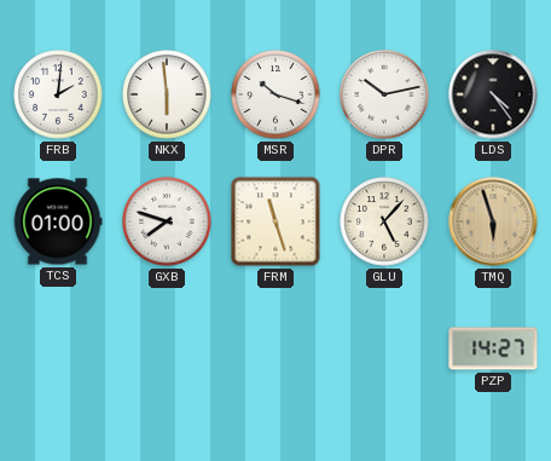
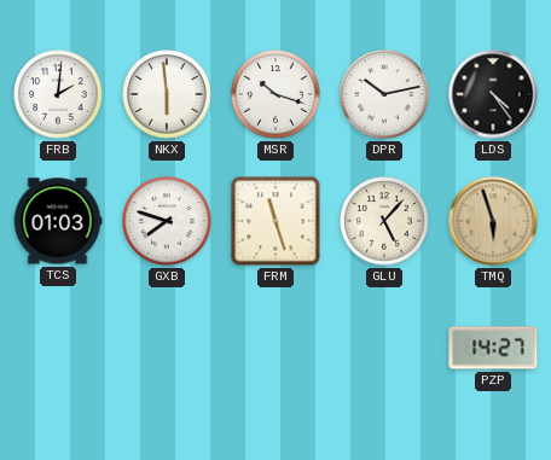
TCS: 01:00 -> 01:03 (58, 221)
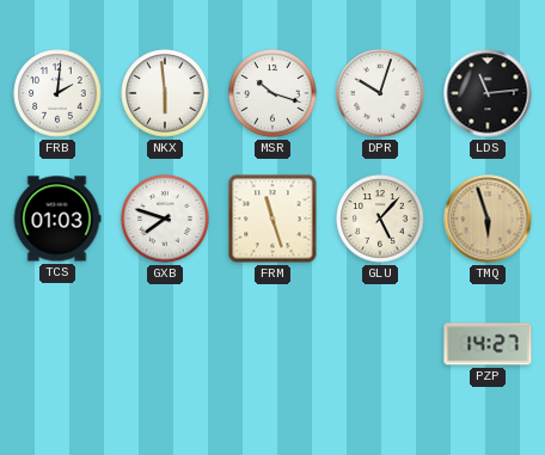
DPR: 10:13 -> 10:03 (380, 93)
LDS: 4:24 -> 11:14 (488, 93)
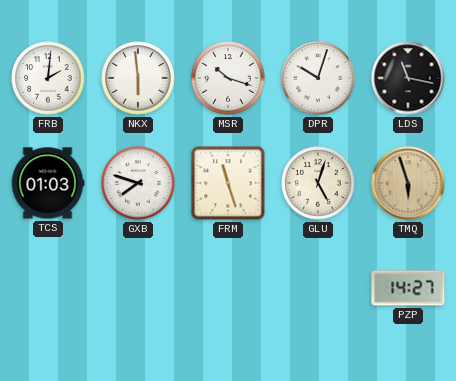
LDS: 11:14 -> 11:17 (408, 78)
GLU: 5:07 -> 5:03 (318, 183)
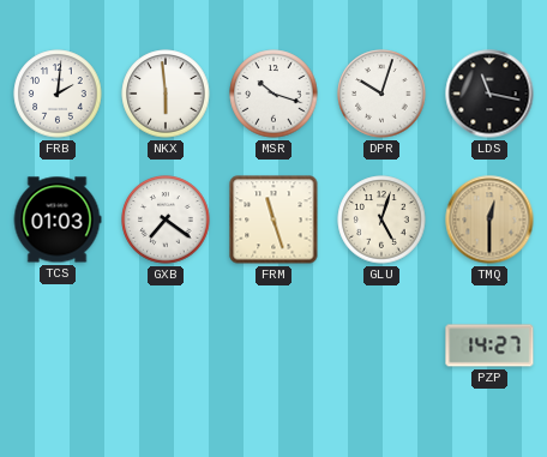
GXB: 7:48 -> 7:21 (166, 220)
TMQ: 5:57 -> 12:30 (489, 220)
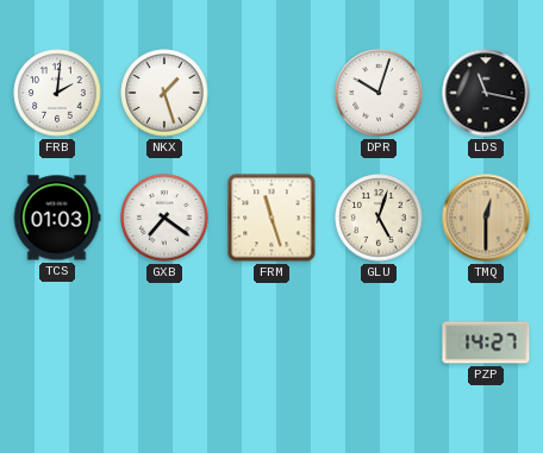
NKX: 5:59 -> 1:27 (164, 93)
MSR: 10:18 -> none (273, 94)
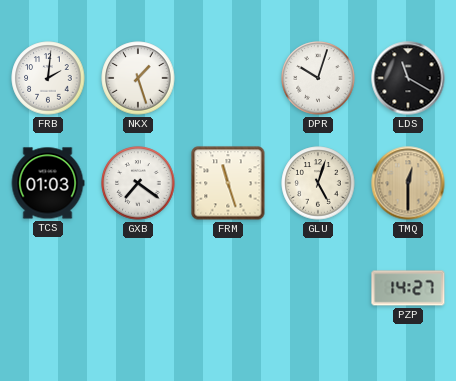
LDS: 11:17 -> 11:20 (408, 78)
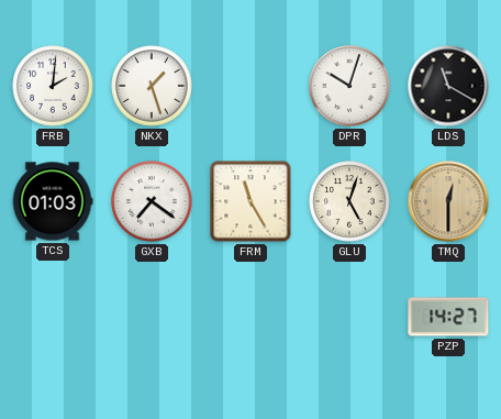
FRM: 11:27 -> 11:25 (250, 201)
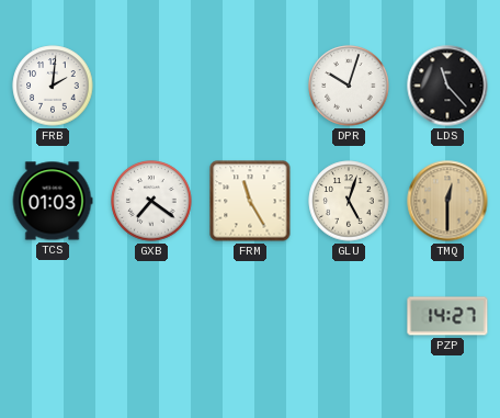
NKX: 1:27 -> none (152, 86)
LDS: 11:20 -> 11:23 (447, 86)
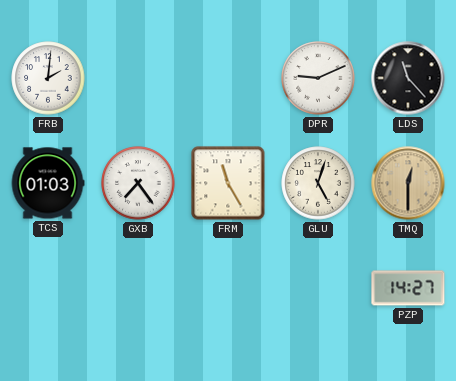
DPR: 10:03 -> 9:11 (318, 78)
GXB: 7:21 -> 7:24 (138, 183)
